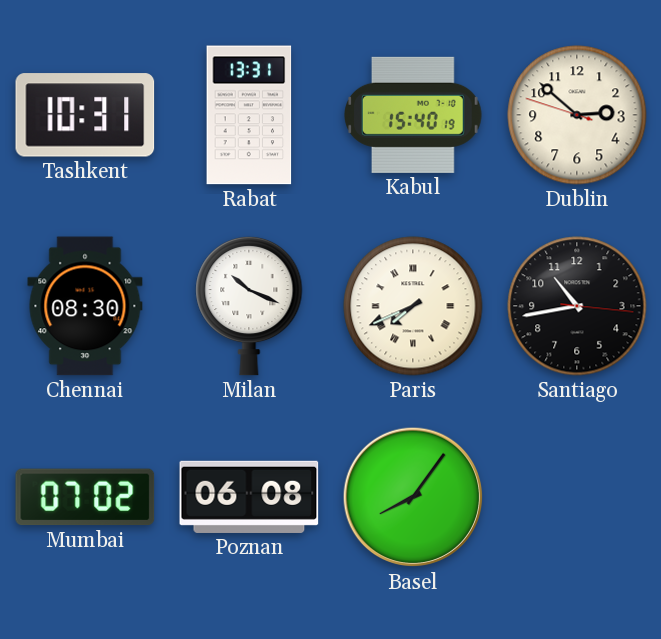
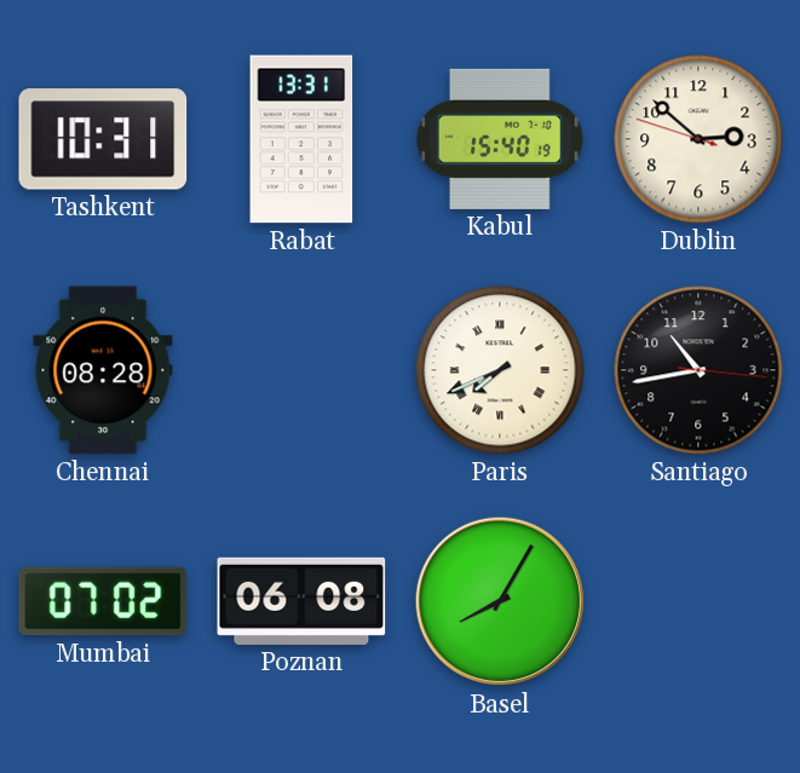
Chennai: 08:30 -> 08:28 (103, 370)
Milan: 10:19 -> none (249, 306)
Basel: 8:06 -> 8:05 (500, 601)
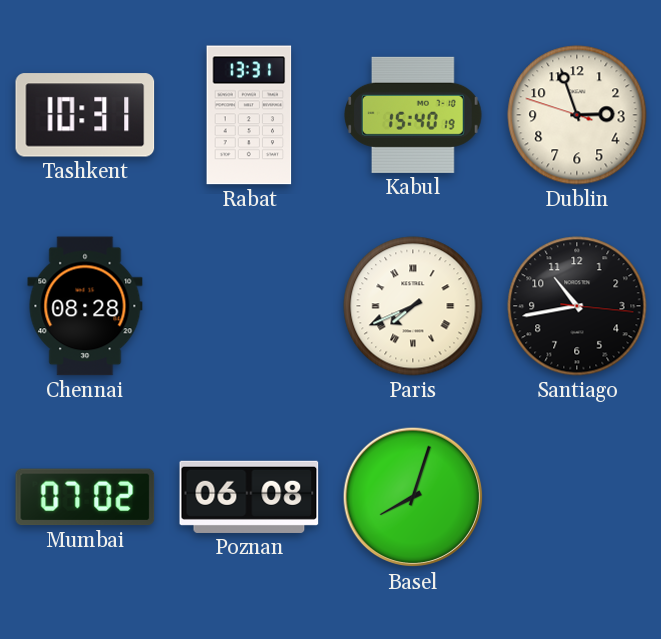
Dublin: 2:51 -> 2:56 (577, 115)
Basel: 8:05 -> 8:03 (413, 497)
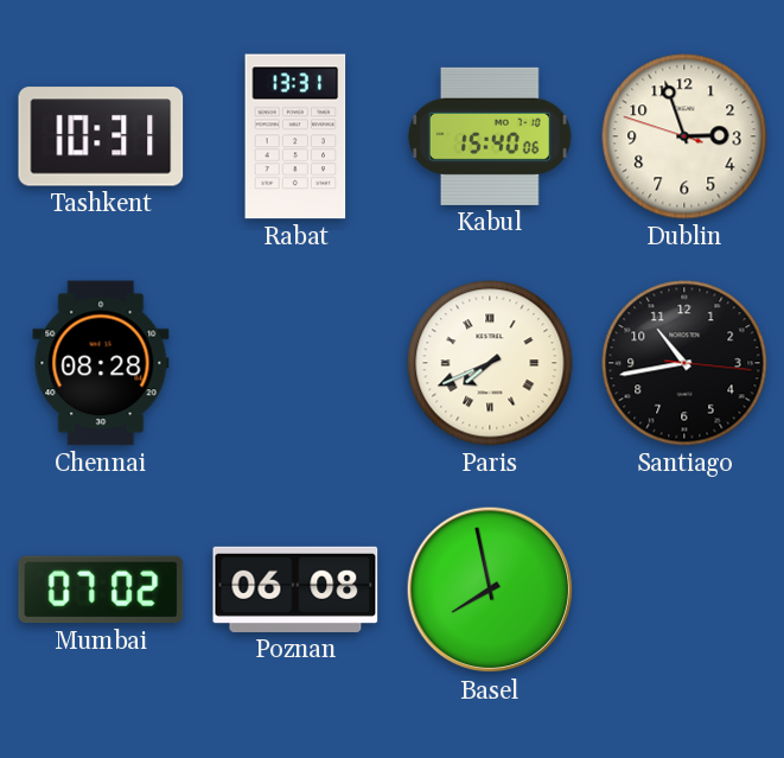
Kabul: 15:40:19 -> 15:40:06 (491, 136)
Basel: 8:03 -> 7:58 (490, 590)
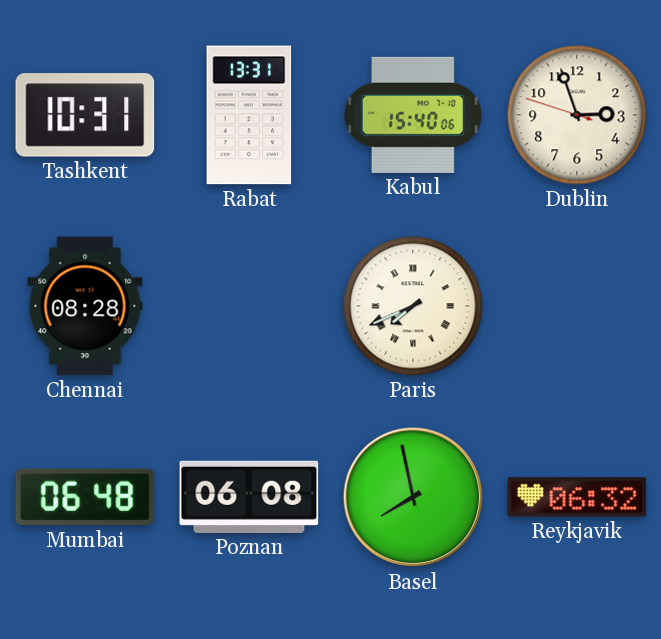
Santiago: 10:43 -> none (684, 363)
Mumbai: 07:02 -> 06:48 (85, 497)
Reykjavik: none -> 06:32 (577, 497)
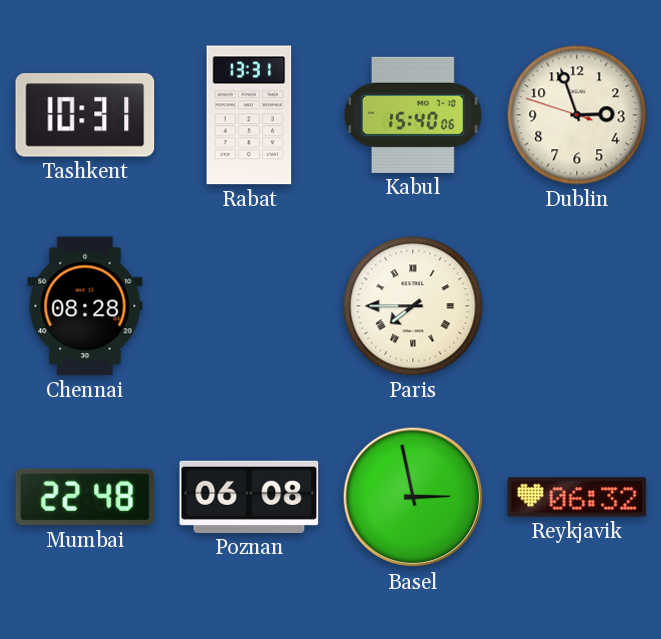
Paris: 7:41 -> 7:45 (413, 306)
Mumbai: 06:48 -> 22:48 (85, 497)
Basel: 7:58 -> 2:58 (413, 497)
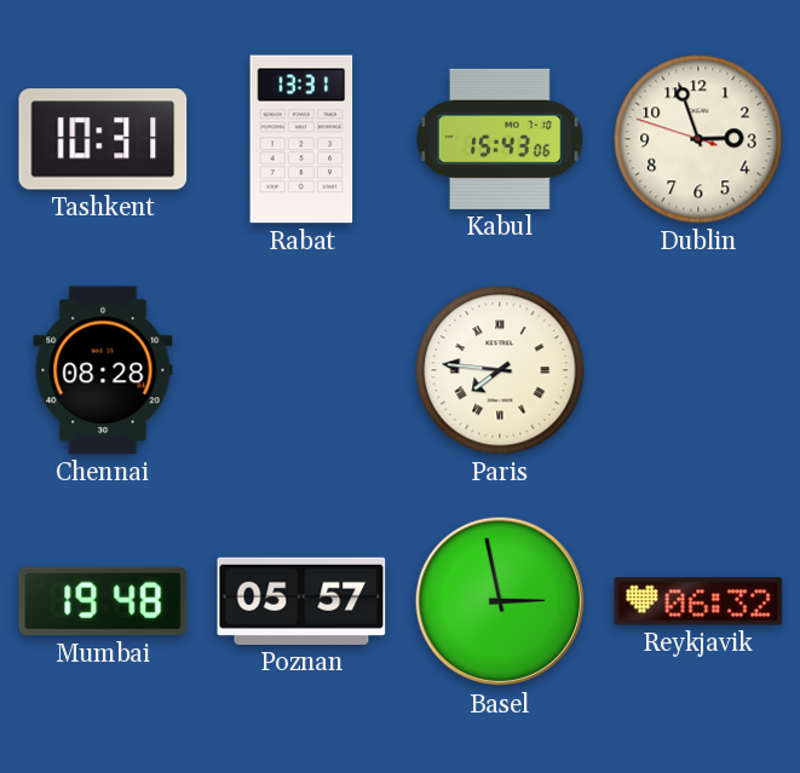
Kabul: 15:40 -> 15:43 (501, 139)
Paris: 7:45 -> 7:46 (500, 370)
Mumbai: 22:48 -> 19:48 (103, 601)
Poznan: 06:08 -> 05:57 (301, 601)
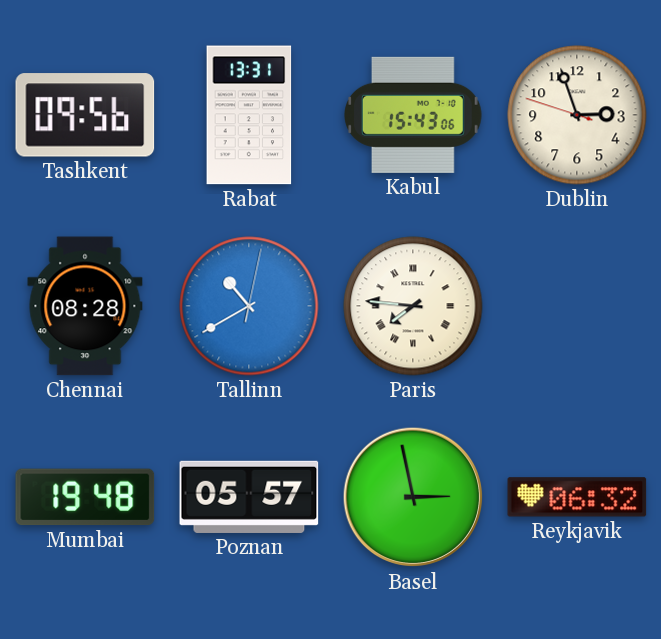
Tashkent: 10:31 -> 09:56 (85, 115)
Tallinn: none -> 10:40 (249, 306)
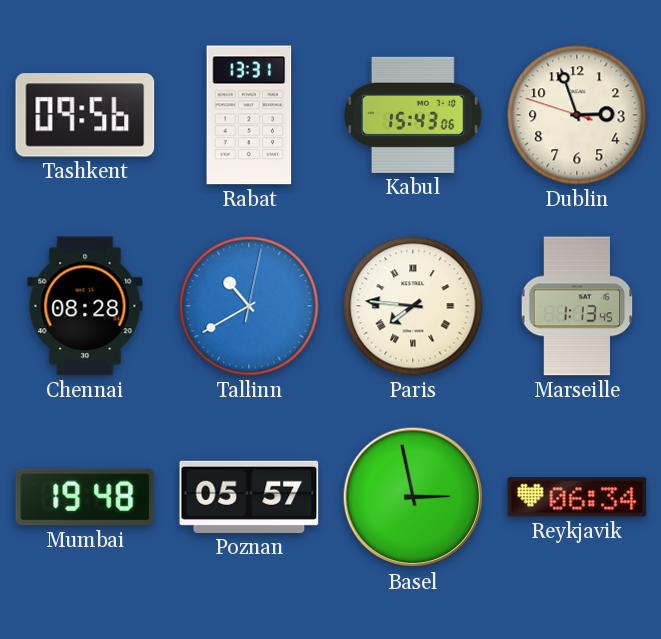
Marseille: none -> 1:13 (577, 306)
Reykjavik: 06:32 -> 06:34 (577, 497)
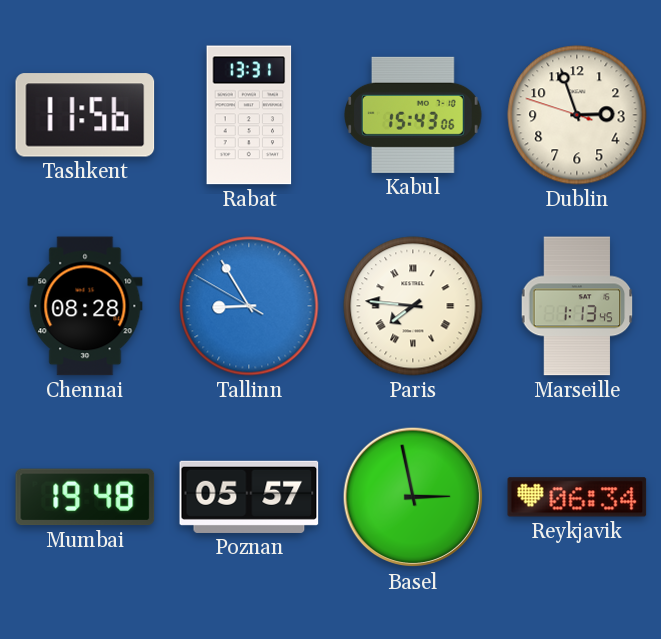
Tashkent: 09:56 -> 11:56 (85, 115)
Tallinn: 10:40 -> 8:54 (249, 306)
